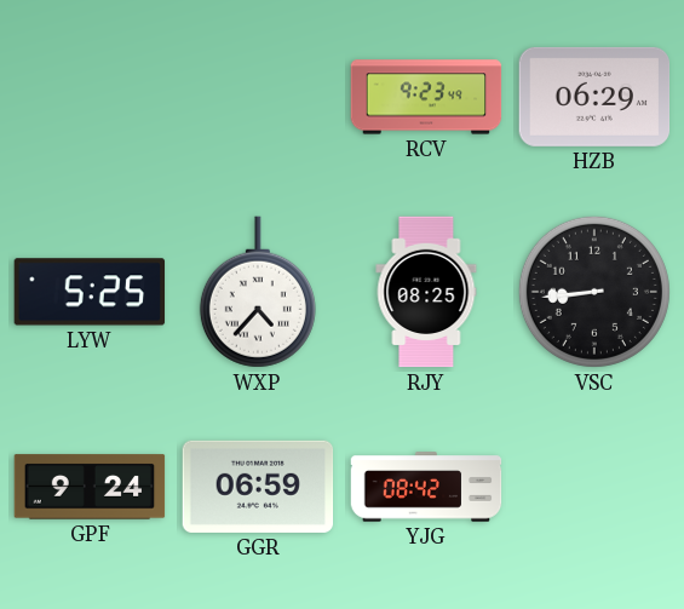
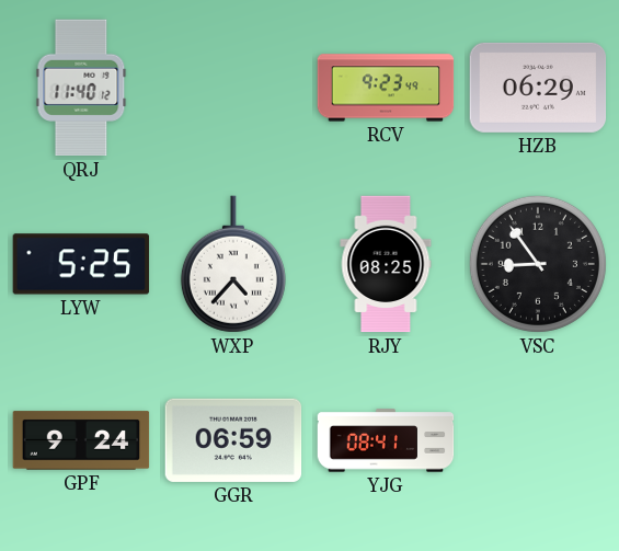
QRJ: none -> 11:40 (81, 88)
VSC: 8:44 -> 8:54 (538, 264)
YJG: 08:42 -> 08:41 (386, 440)
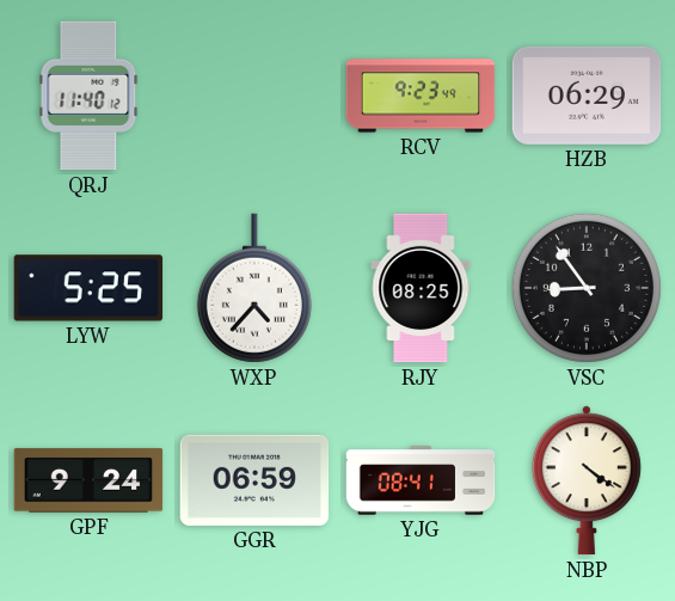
NBP: none -> 4:21 (587, 480)
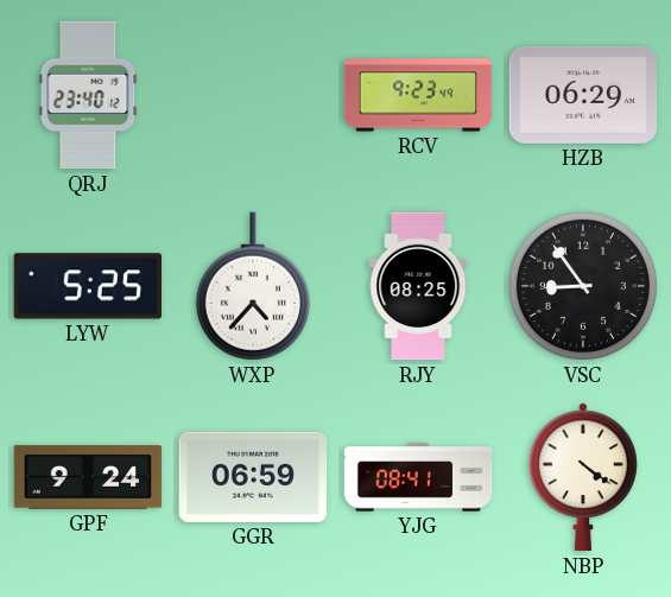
QRJ: 11:40 -> 23:40 (88, 95)
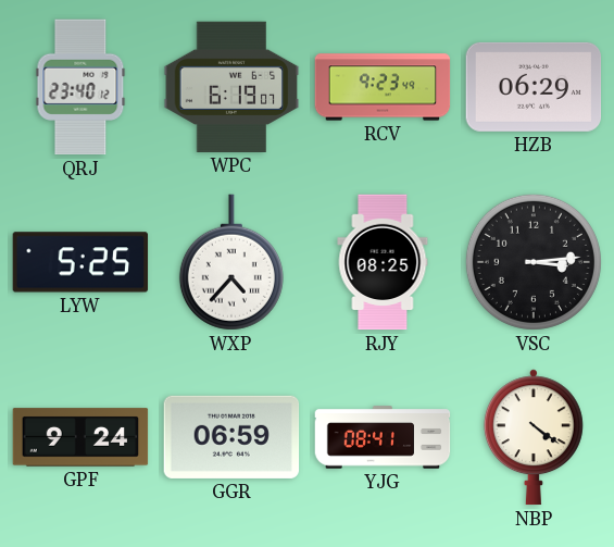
WPC: none -> 6:19 (231, 87)
VSC: 8:54 -> 3:14 (534, 262)
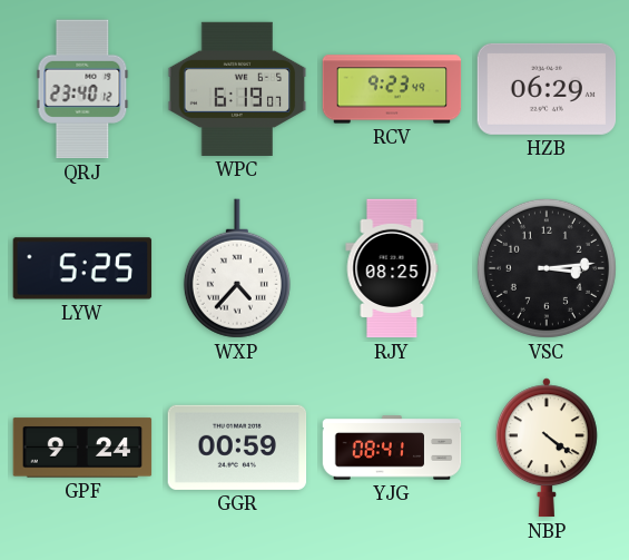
GGR: 06:59 -> 00:59 (237, 448)
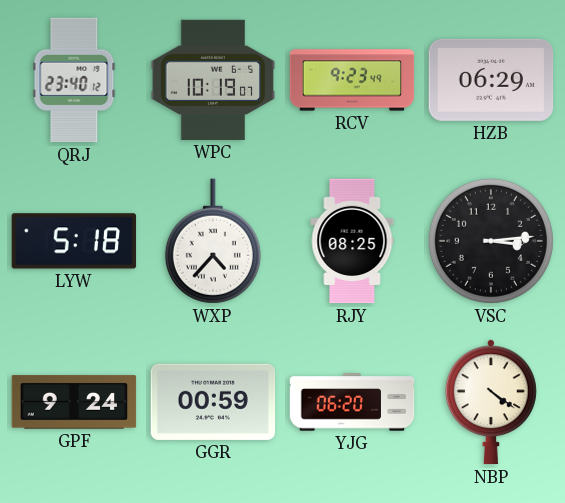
WPC: 6:19 -> 10:19 (213, 80)
LYW: 5:25 -> 5:18 (74, 241)
YJG: 08:41 -> 06:20 (352, 402)
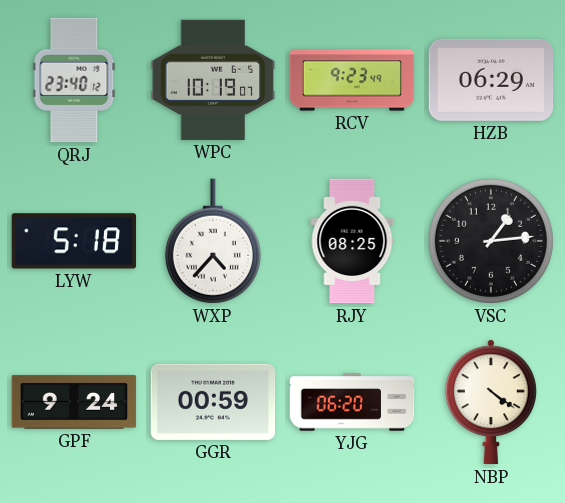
VSC: 3:14 -> 1:14 (491, 241)
